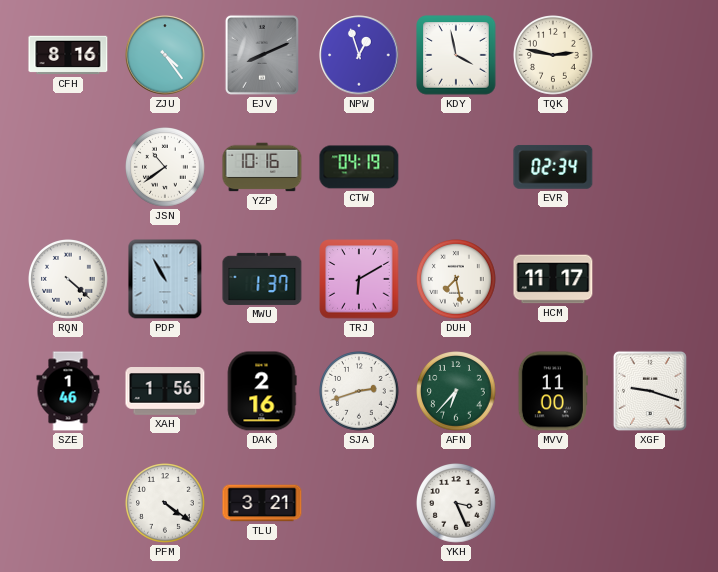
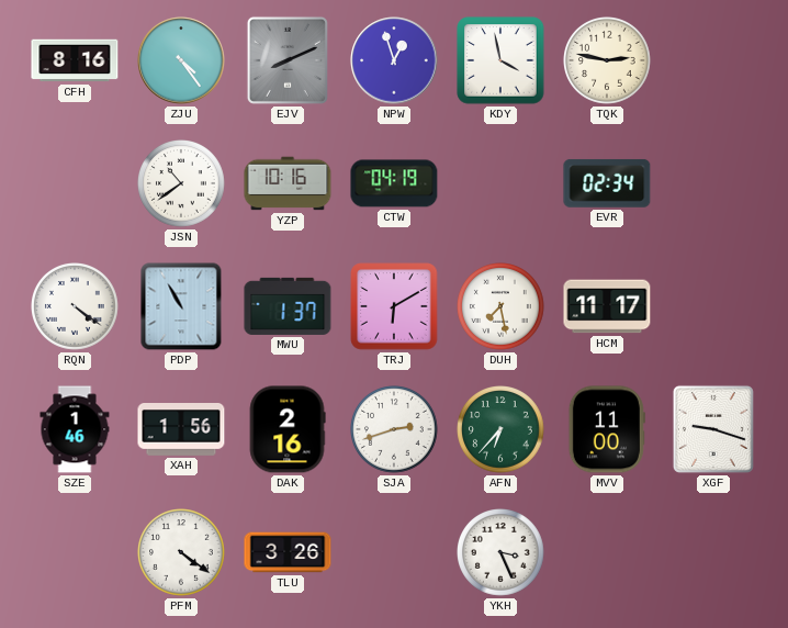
RQN: 4:22 -> 4:21 (76, 307)
TLU: 3:21 -> 3:26 (288, 552)
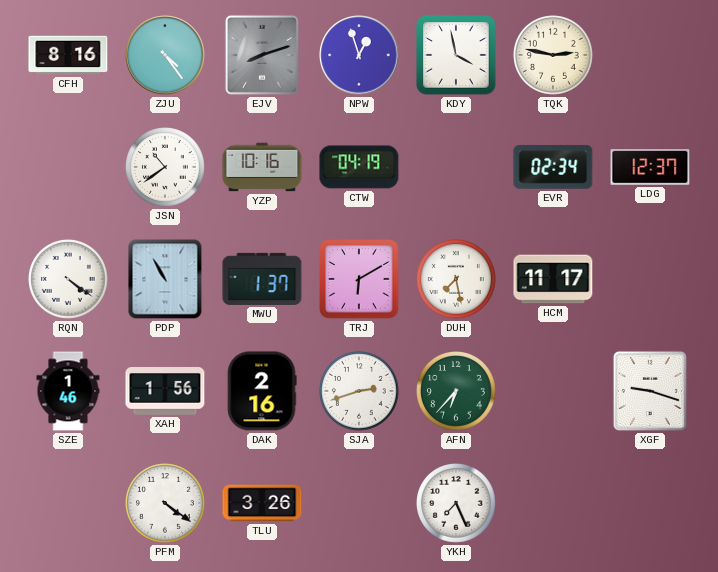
EJV: 8:11 -> 8:12 (262, 55)
LDG: none -> 12:37 (650, 168)
MVV: 11:00 -> none (607, 429)
YKH: 3:26 -> 7:26 (457, 504)
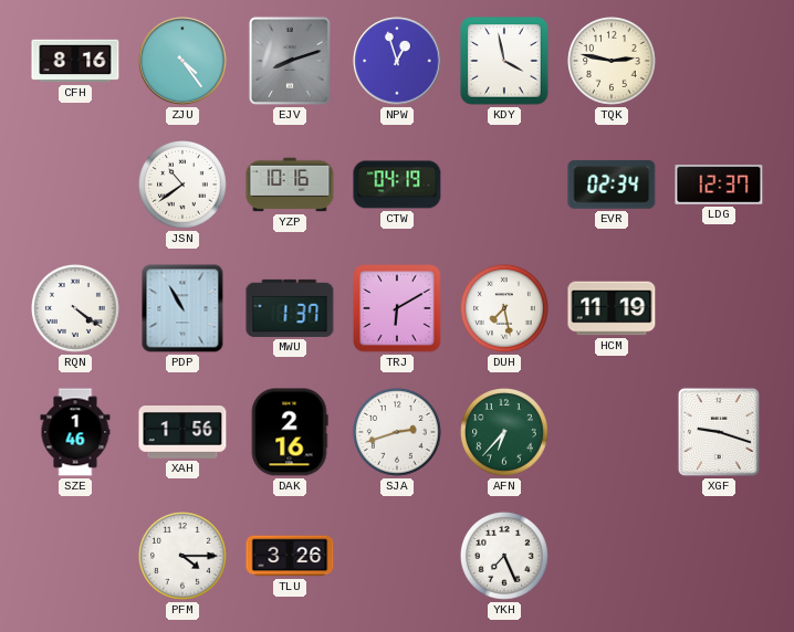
HCM: 11:17 -> 11:19 (612, 308)
PFM: 4:21 -> 4:15 (184, 557)
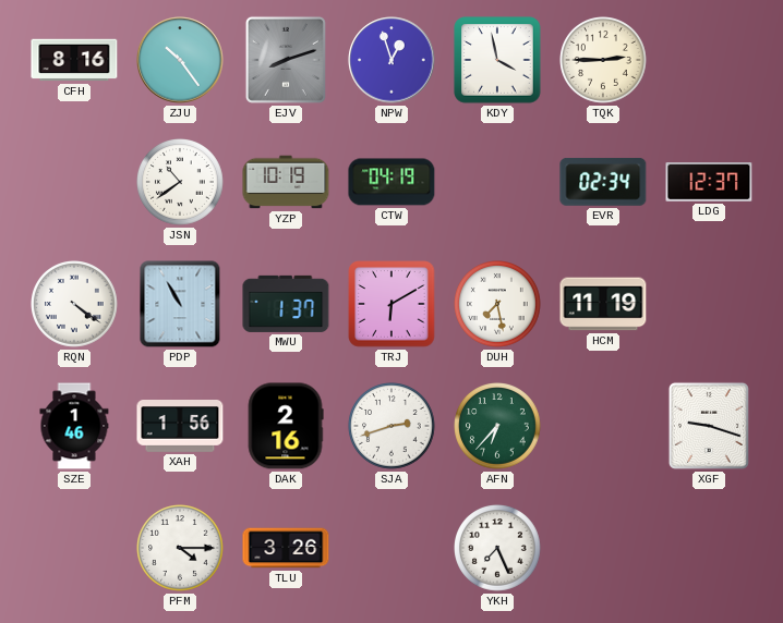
ZJU: 4:24 -> 10:24 (180, 60)
TQK: 2:47 -> 2:45 (604, 61)
YZP: 10:16 -> 10:19 (286, 182)
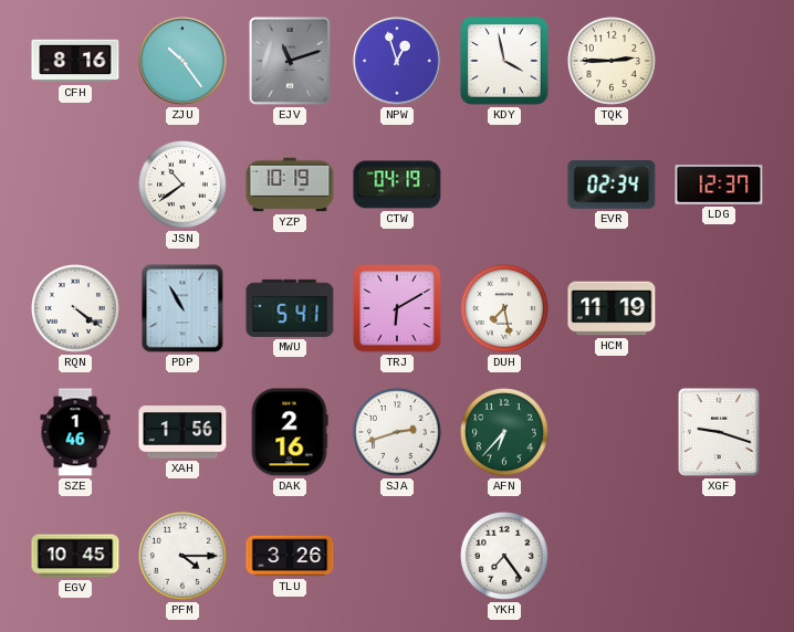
EJV: 8:12 -> 11:12 (290, 61)
MWU: 1:37 -> 5:41 (290, 308)
EGV: none -> 10:45 (75, 556)
YKH: 7:26 -> 7:24 (505, 557)
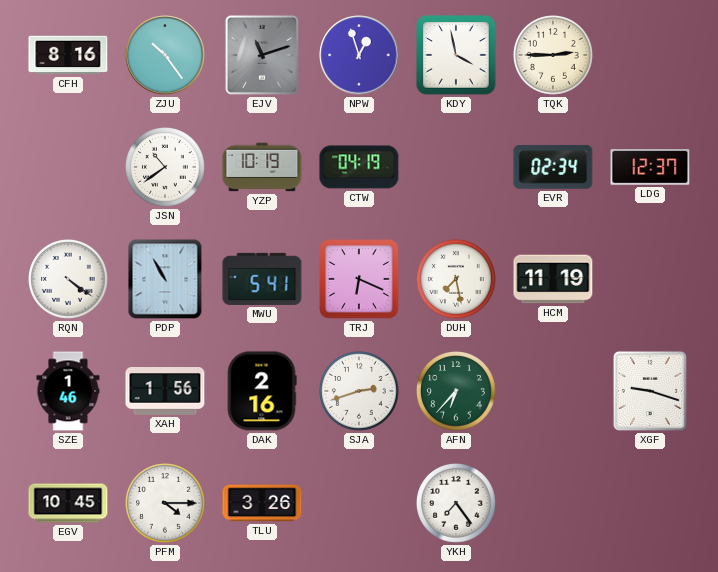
TRJ: 6:10 -> 6:19 (359, 279)
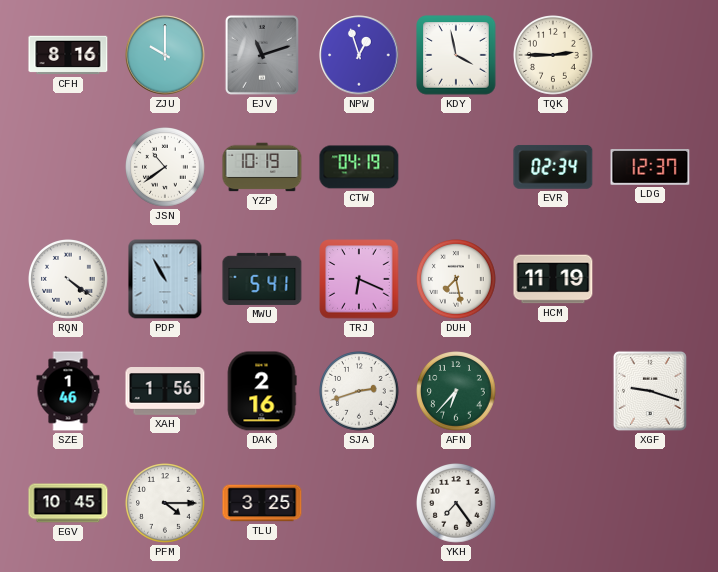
ZJU: 10:24 -> 10:00 (165, 55)
TLU: 3:26 -> 3:25 (262, 503)
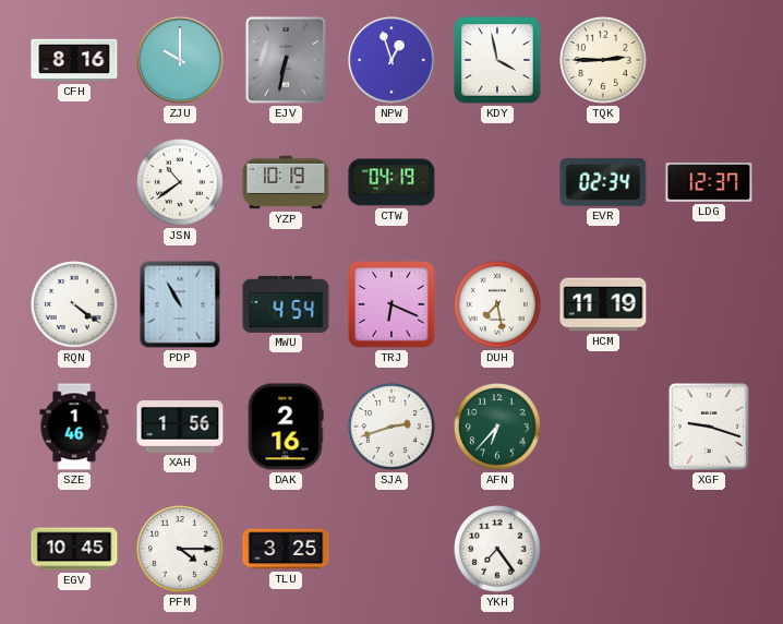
EJV: 11:12 -> 6:32 (286, 60)
MWU: 5:41 -> 4:54 (286, 304)
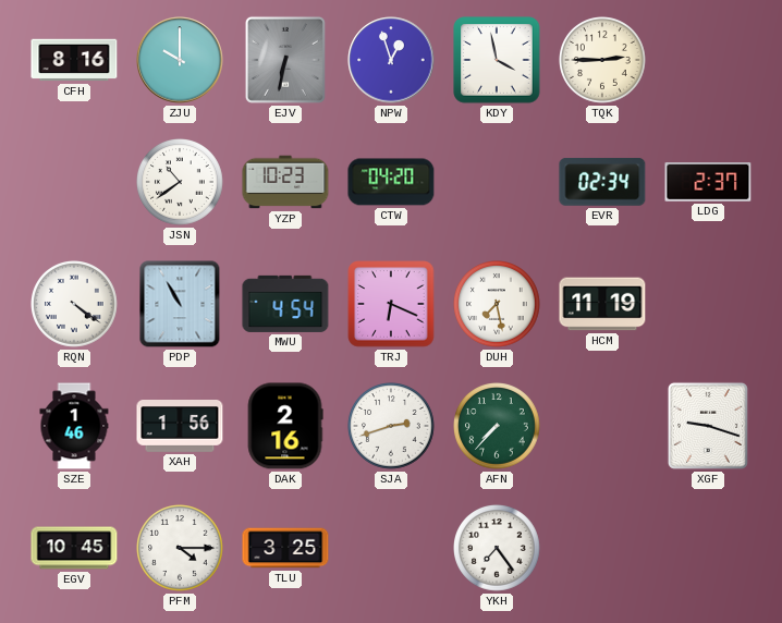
YZP: 10:19 -> 10:23 (285, 182)
CTW: 04:19 -> 04:20 (391, 182)
LDG: 12:37 -> 2:37 (708, 183)
AFN: 6:37 -> 7:37 (498, 427)
